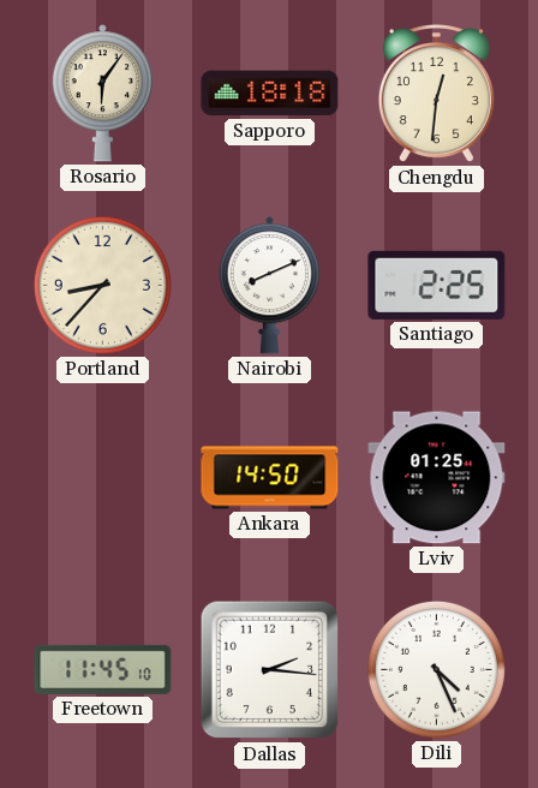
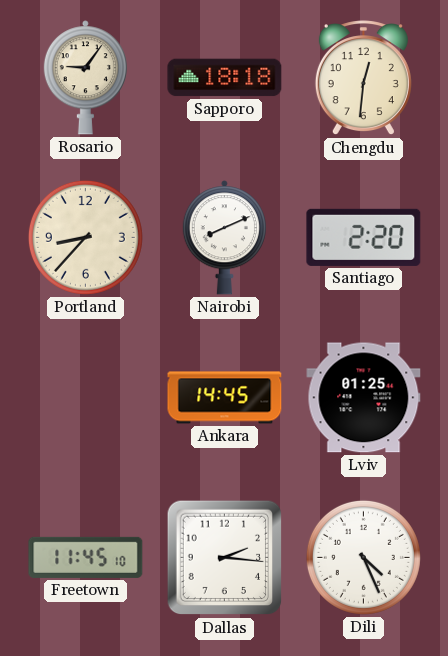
Rosario: 6:06 -> 9:06 (85, 78)
Santiago: 2:25 -> 2:20 (364, 237)
Ankara: 14:50 -> 14:45 (225, 398)
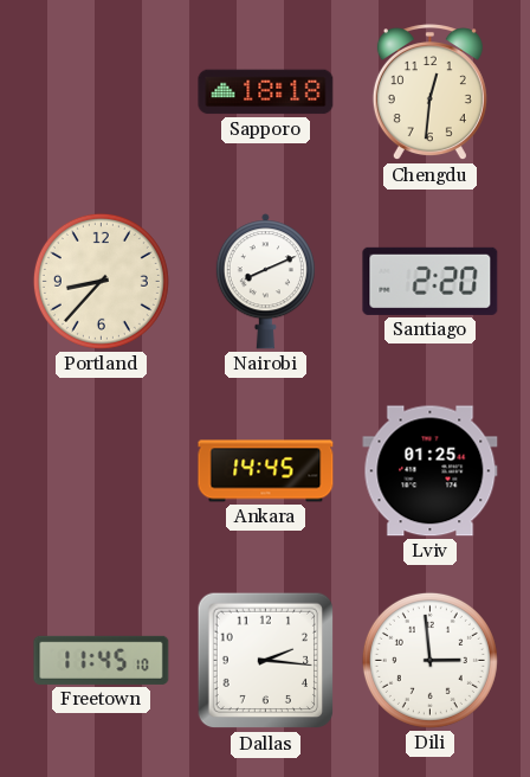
Rosario: 9:06 -> none (85, 78)
Dili: 4:26 -> 2:59 (429, 660)
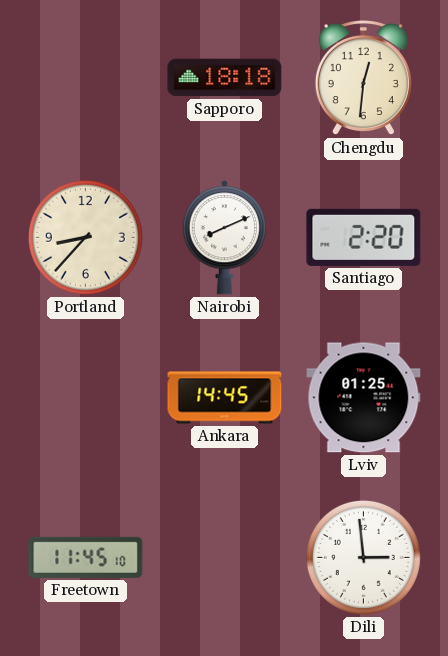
Dallas: 2:16 -> none (266, 661)
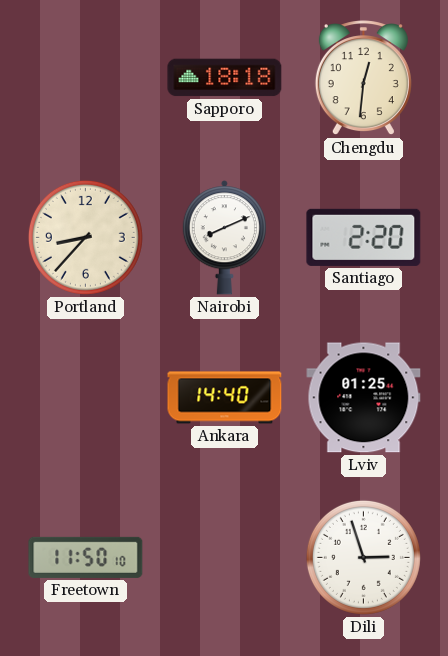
Ankara: 14:45 -> 14:40 (225, 398)
Freetown: 11:45 -> 11:50 (86, 557)
Dili: 2:59 -> 2:57 (363, 557)
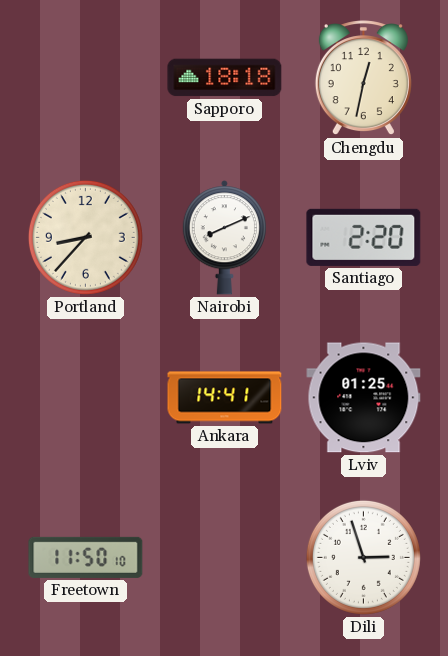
Chengdu: 12:31 -> 12:32 (363, 78)
Ankara: 14:40 -> 14:41 (225, 398)
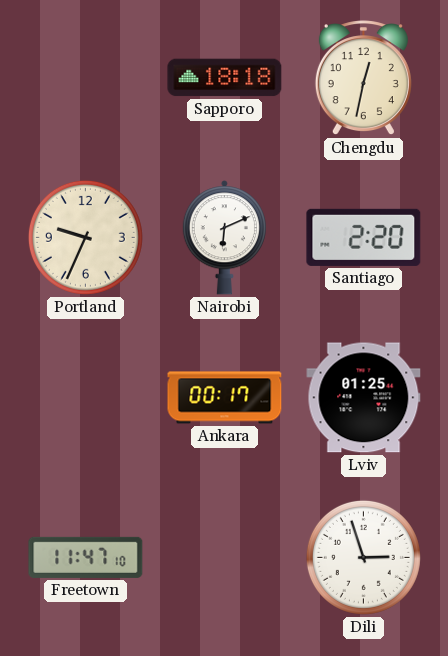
Portland: 8:37 -> 9:34 (85, 237)
Nairobi: 8:11 -> 6:11 (224, 238)
Ankara: 14:41 -> 00:17 (225, 398)
Freetown: 11:50 -> 11:47 (86, 557)
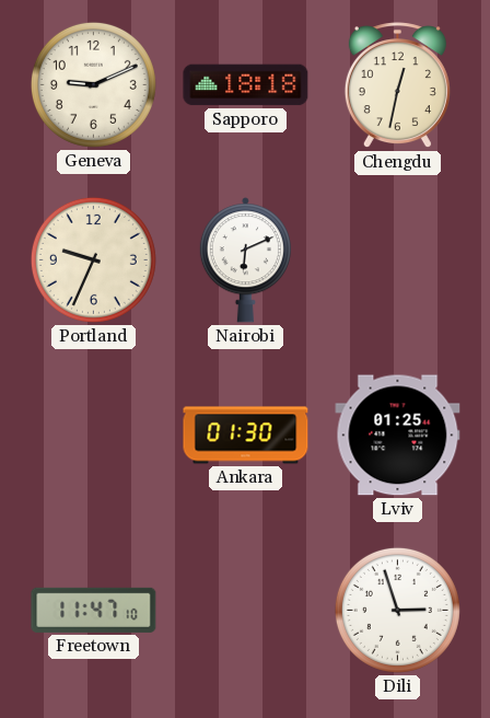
Geneva: none -> 9:11 (93, 84)
Santiago: 2:20 -> none (364, 237)
Ankara: 00:17 -> 01:30 (246, 436)
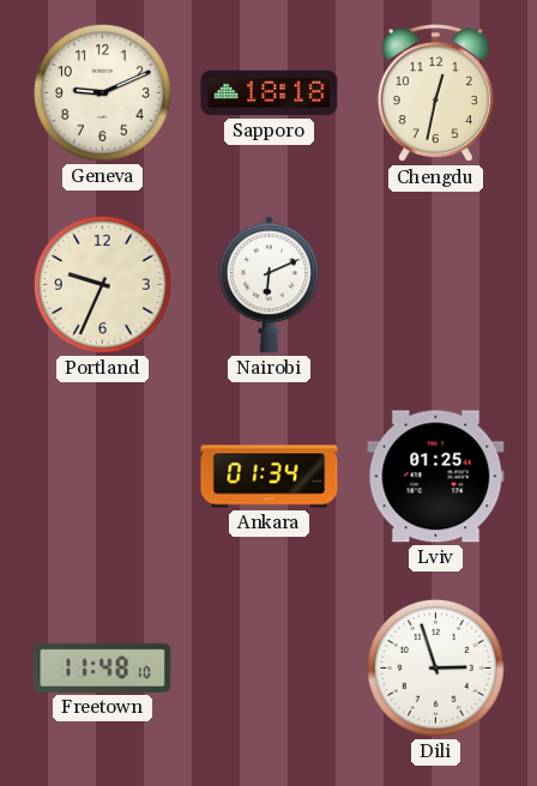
Ankara: 01:30 -> 01:34 (270, 477)
Freetown: 11:47 -> 11:48 (103, 667)
